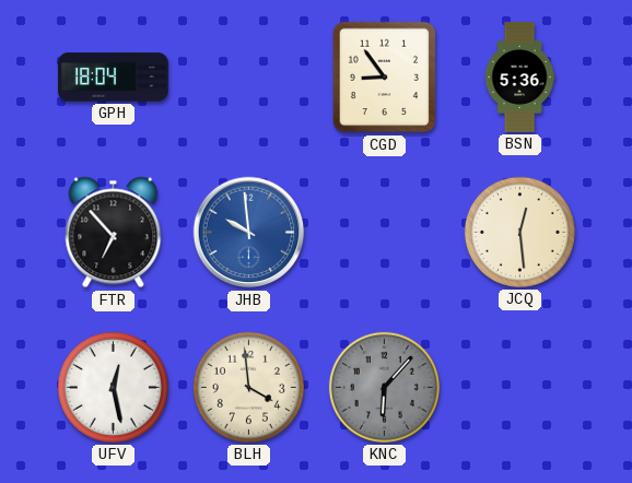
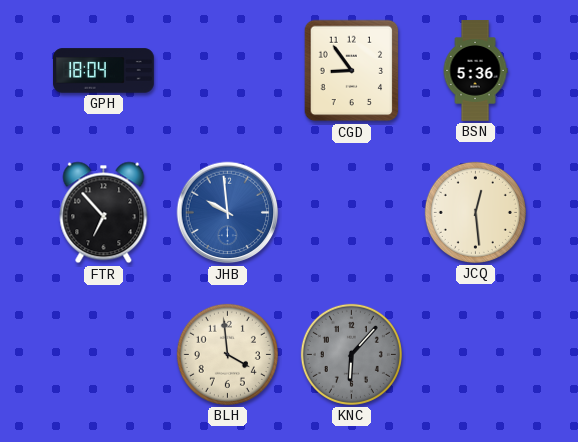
UFV: 12:28 -> none (113, 387)
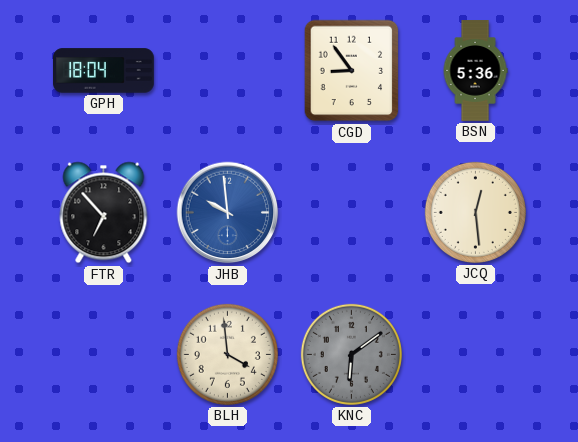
KNC: 6:07 -> 6:09 (351, 354)
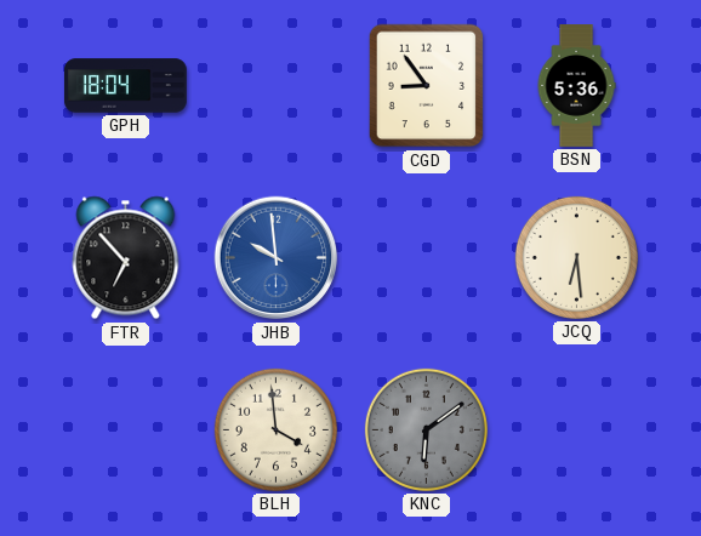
JCQ: 12:29 -> 6:29 (576, 257)
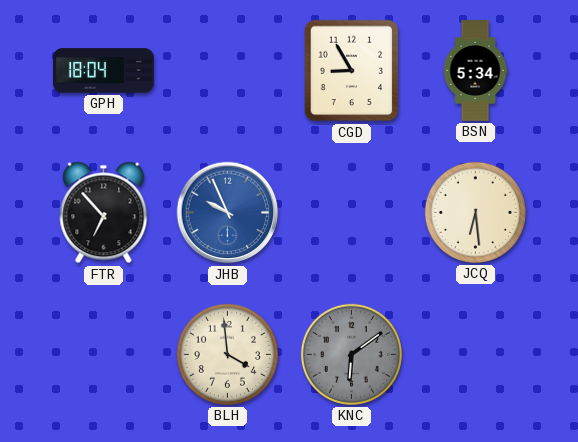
CGD: 8:54 -> 8:55 (352, 71)
BSN: 5:36 -> 5:34 (475, 71)
JHB: 9:59 -> 9:56 (228, 213)
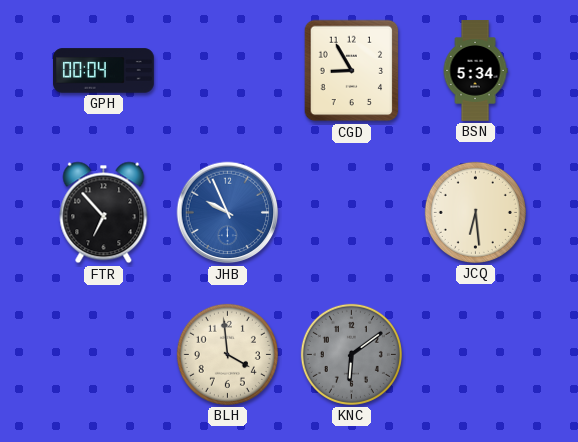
GPH: 18:04 -> 00:04 (104, 71)
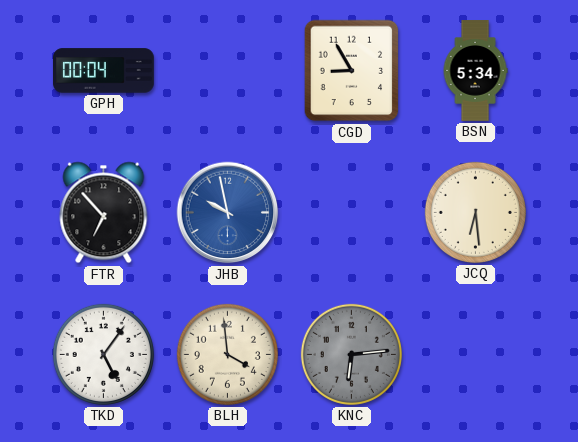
JHB: 9:56 -> 9:58 (228, 213)
TKD: none -> 5:06 (103, 354)
KNC: 6:09 -> 6:14 (351, 354)
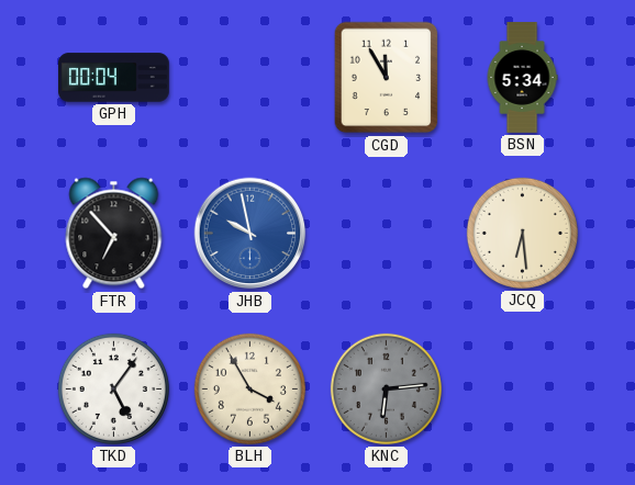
CGD: 8:55 -> 11:55 (387, 78)
BLH: 3:59 -> 3:55 (249, 388)
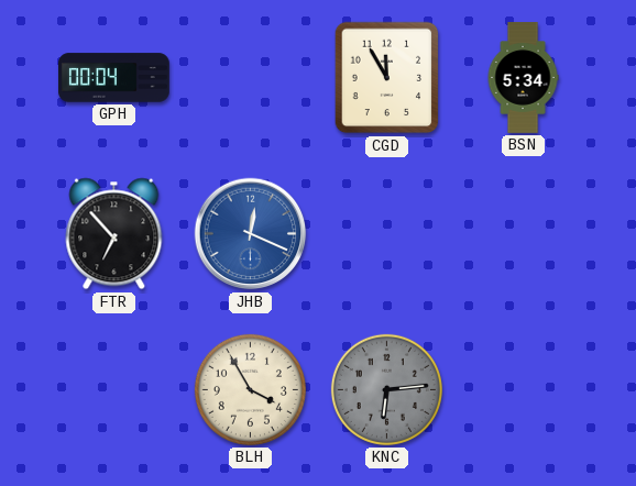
JHB: 9:58 -> 12:19 (251, 234)
JCQ: 6:29 -> none (522, 233)
TKD: 5:06 -> none (113, 388)
